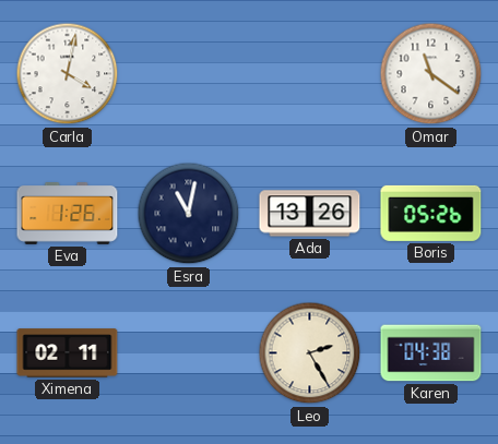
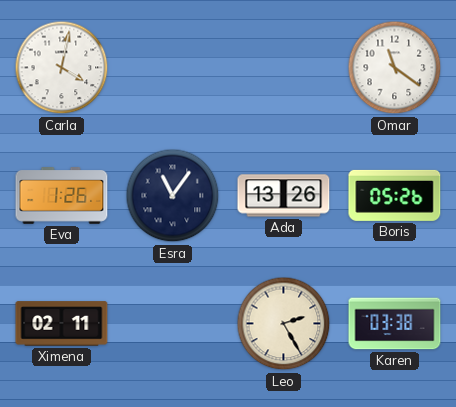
Esra: 11:02 -> 11:06 (173, 196)
Karen: 04:38 -> 03:38 (395, 324)
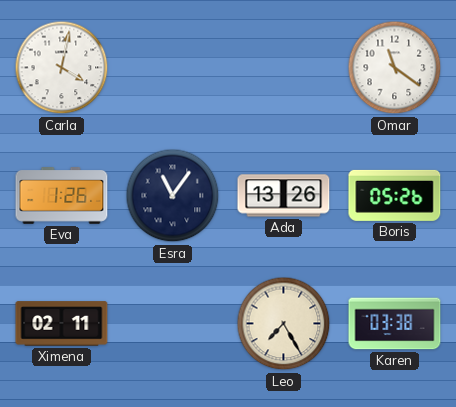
Leo: 2:25 -> 7:25 (284, 324)
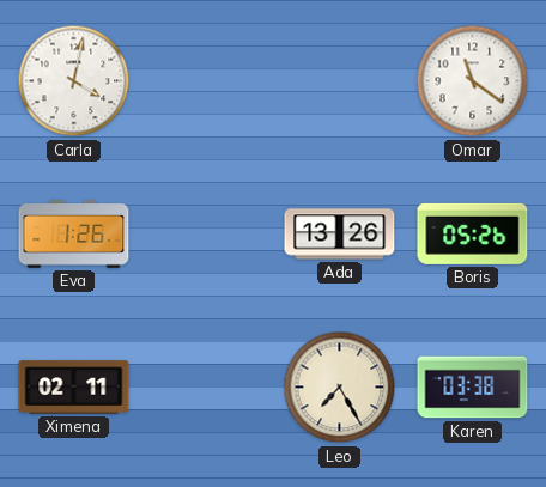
Esra: 11:06 -> none (173, 196)
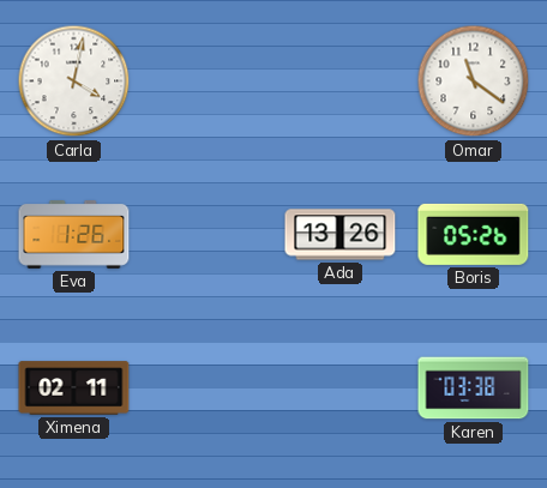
Leo: 7:25 -> none (340, 388)
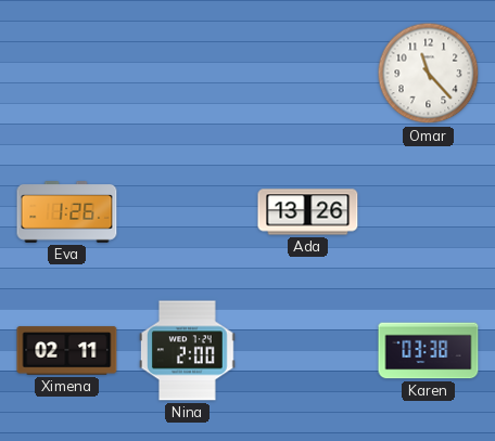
Carla: 4:02 -> none (74, 82)
Omar: 11:21 -> 11:23 (429, 74)
Boris: 05:26 -> none (474, 234)
Nina: none -> 2:00 (188, 351)
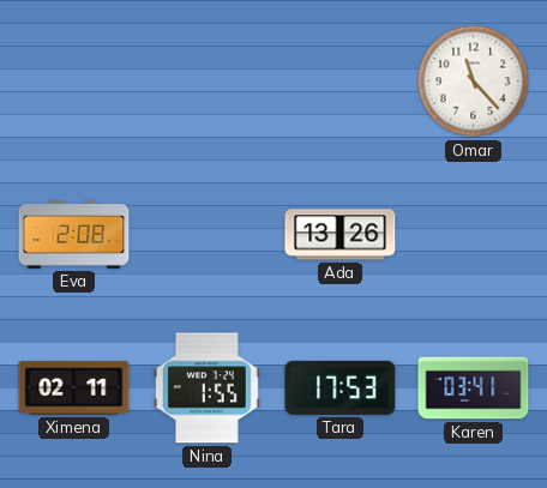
Eva: 1:26 -> 2:08 (74, 235)
Nina: 2:00 -> 1:55 (208, 388)
Tara: none -> 17:53 (341, 387)
Karen: 03:38 -> 03:41 (474, 388)
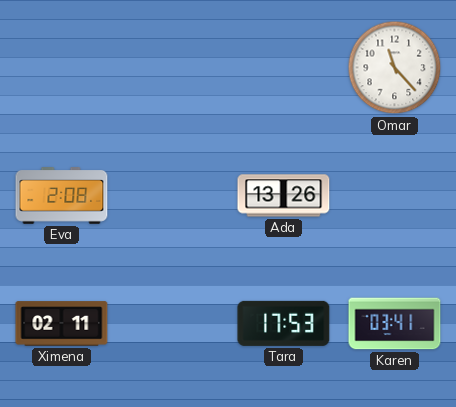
Nina: 1:55 -> none (208, 388)
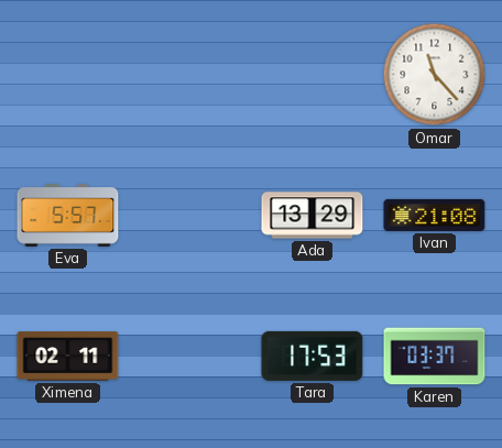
Eva: 2:08 -> 5:57 (68, 216)
Ada: 13:26 -> 13:29 (313, 216)
Ivan: none -> 21:08 (435, 215)
Karen: 03:41 -> 03:37 (435, 357)
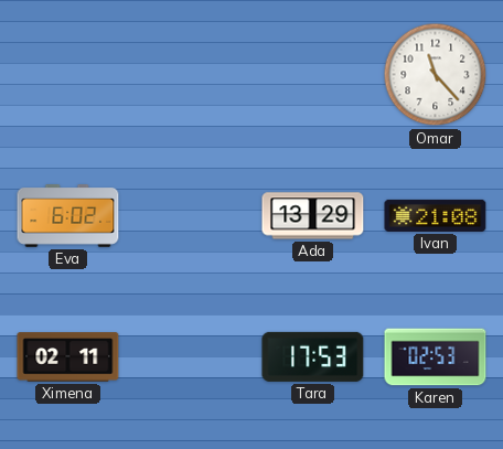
Eva: 5:57 -> 6:02 (68, 216)
Karen: 03:37 -> 02:53 (436, 357)
